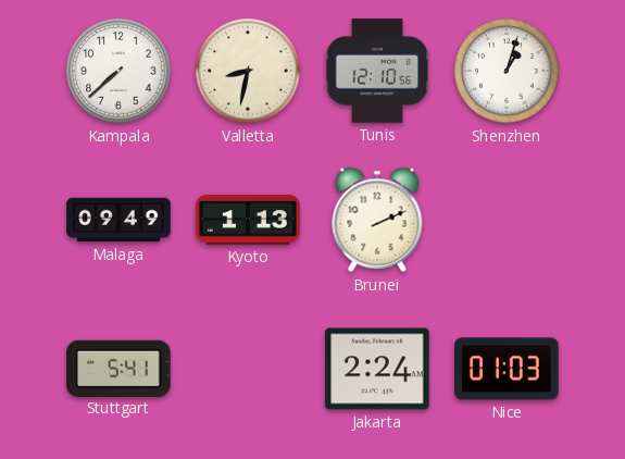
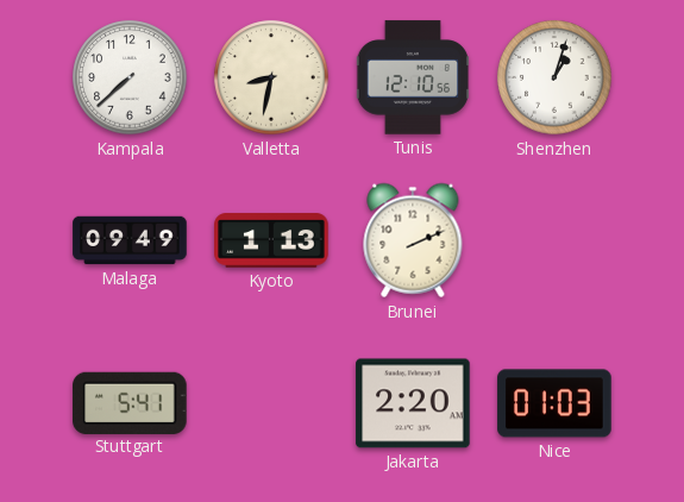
Jakarta: 2:24 -> 2:20 (413, 403)
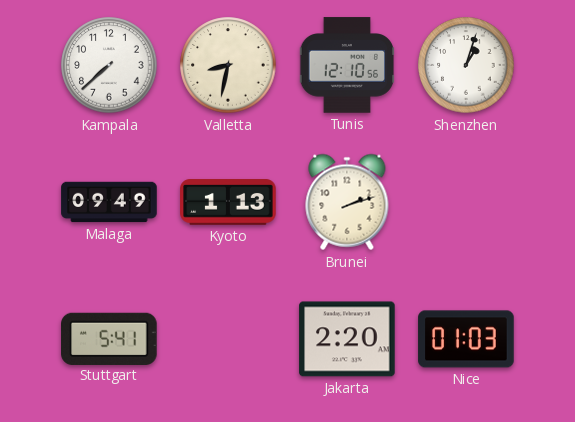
Brunei: 2:11 -> 2:12 (347, 202)
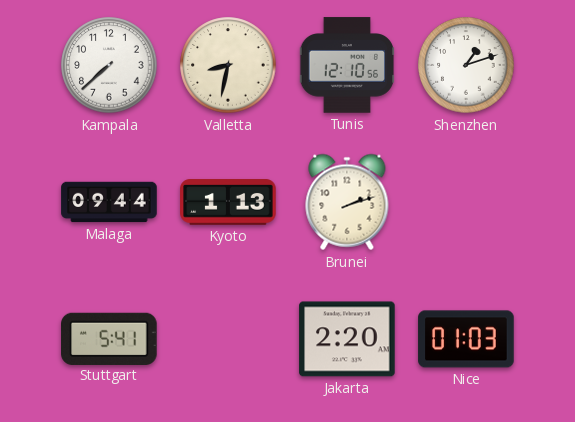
Shenzhen: 1:03 -> 1:12 (466, 65)
Malaga: 09:49 -> 09:44 (109, 202)
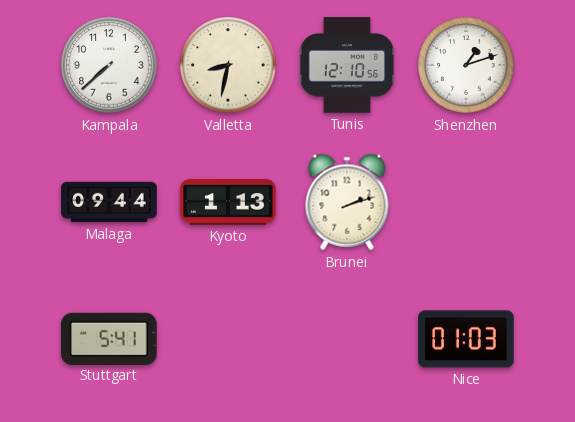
Jakarta: 2:20 -> none (347, 339)
